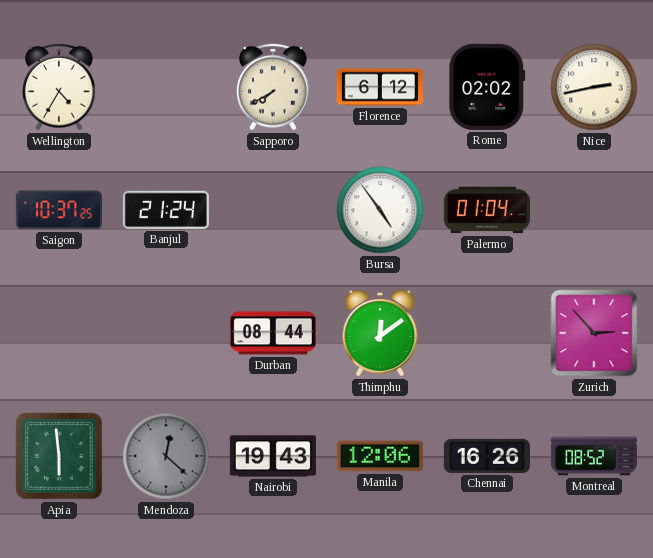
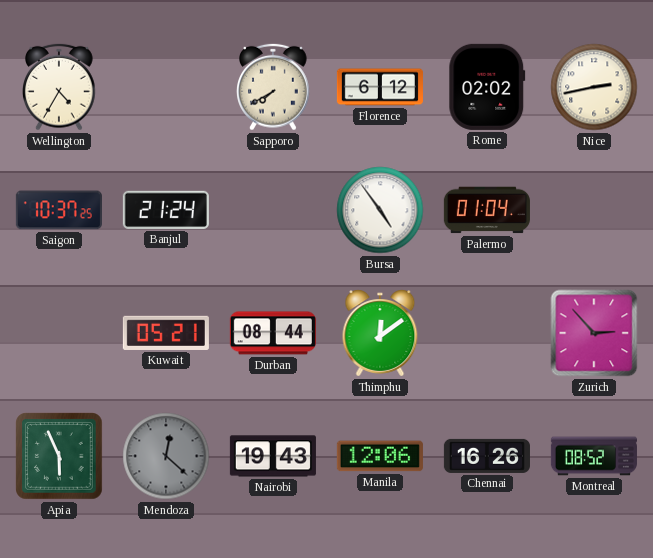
Kuwait: none -> 05:21 (166, 333)
Apia: 5:59 -> 5:56 (59, 456)
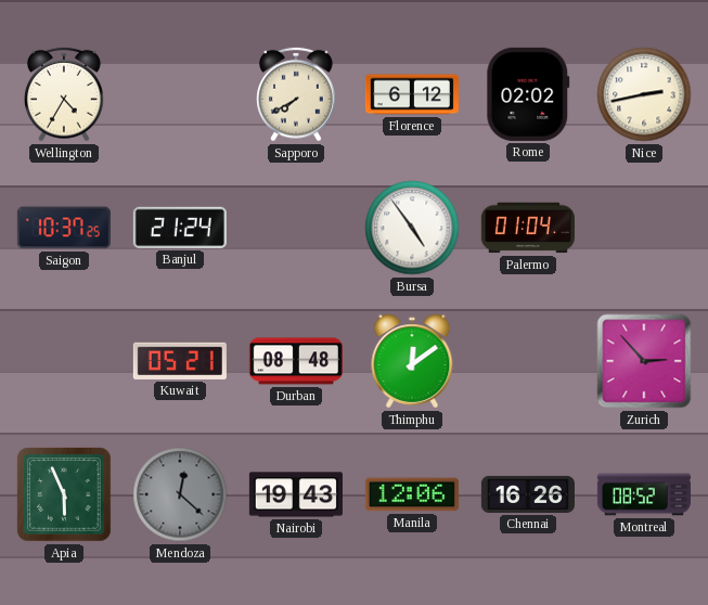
Durban: 08:44 -> 08:48 (296, 361)
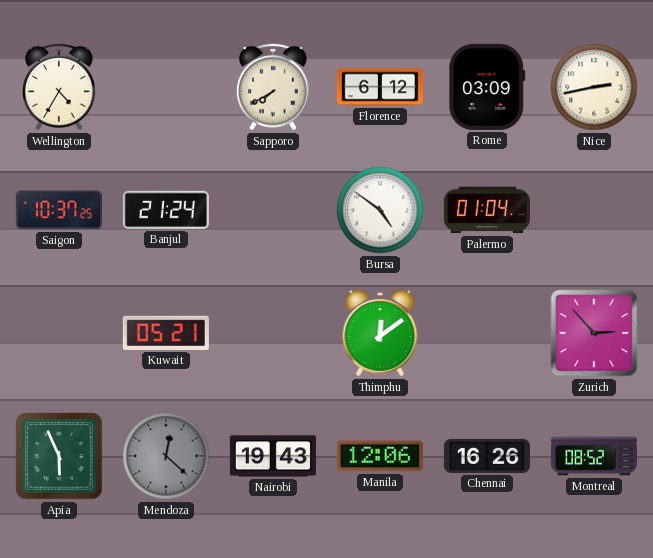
Rome: 02:02 -> 03:09 (487, 87)
Bursa: 4:54 -> 4:51 (380, 210)
Durban: 08:48 -> none (296, 361)
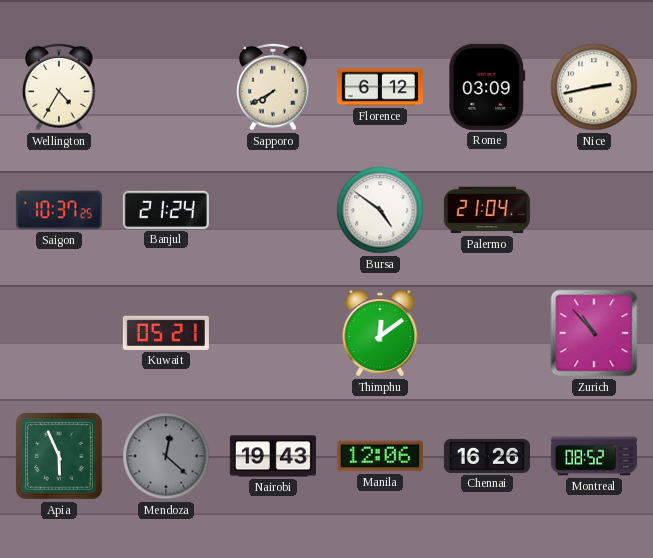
Palermo: 01:04 -> 21:04 (487, 210)
Zurich: 2:53 -> 10:53 (594, 333)
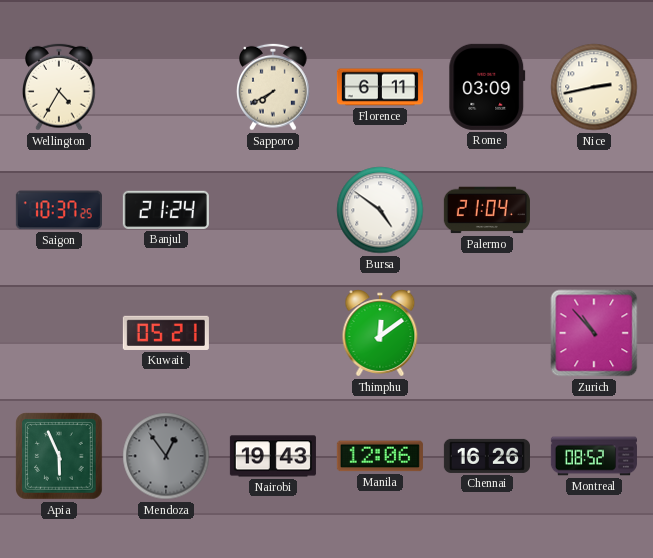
Florence: 6:12 -> 6:11 (380, 87)
Mendoza: 12:22 -> 12:54 (166, 456)
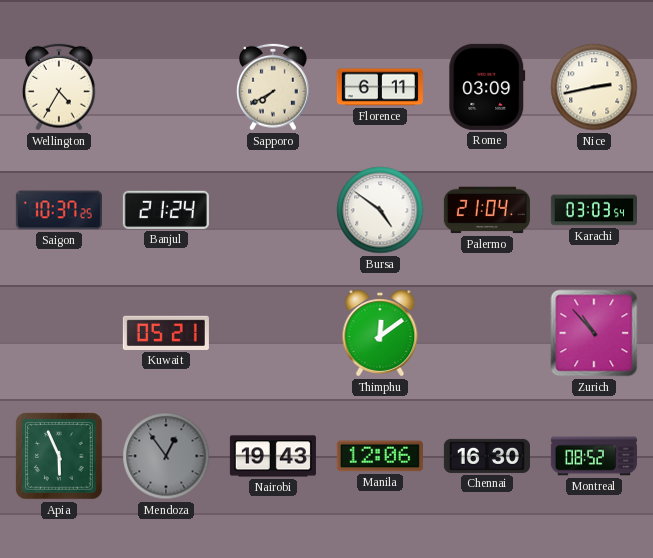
Karachi: none -> 03:03 (594, 210)
Chennai: 16:26 -> 16:30 (487, 456)
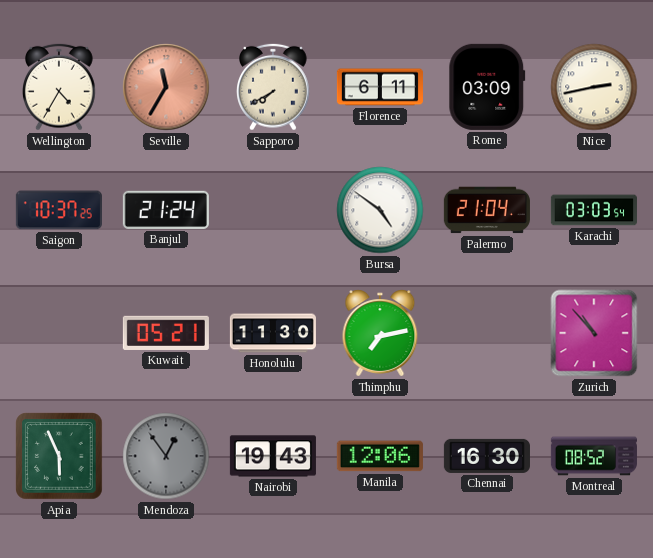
Seville: none -> 11:35 (166, 87)
Honolulu: none -> 11:30 (273, 333)
Thimphu: 12:09 -> 7:13 (380, 333)
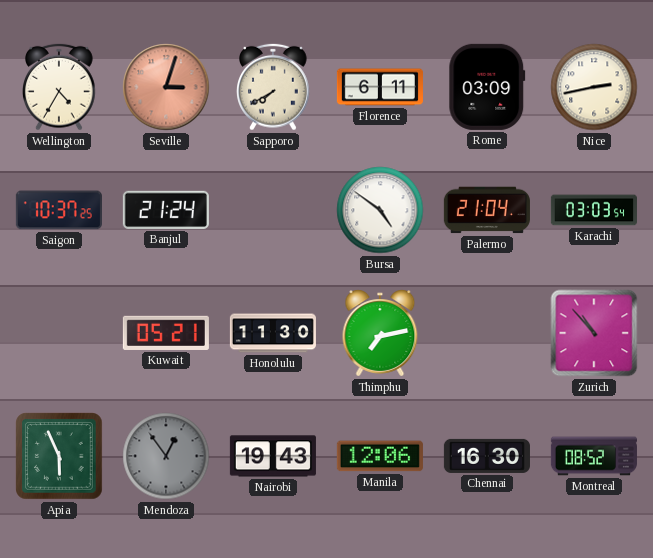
Seville: 11:35 -> 3:03 (166, 87)
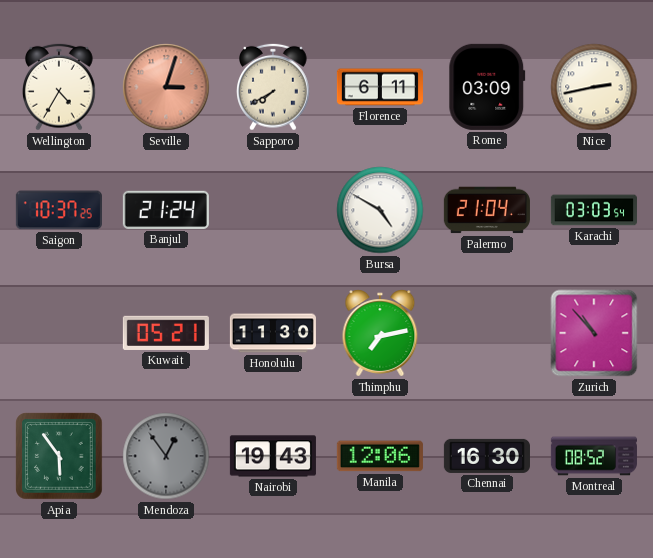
Bursa: 4:51 -> 4:50 (380, 210)
Apia: 5:56 -> 5:54 (59, 456)
